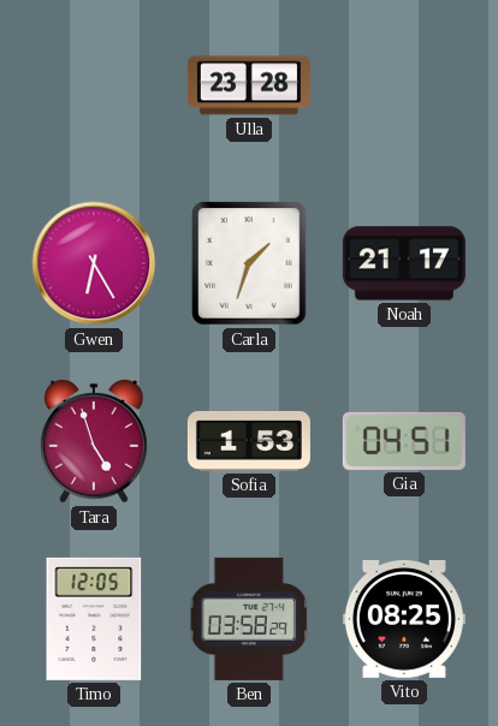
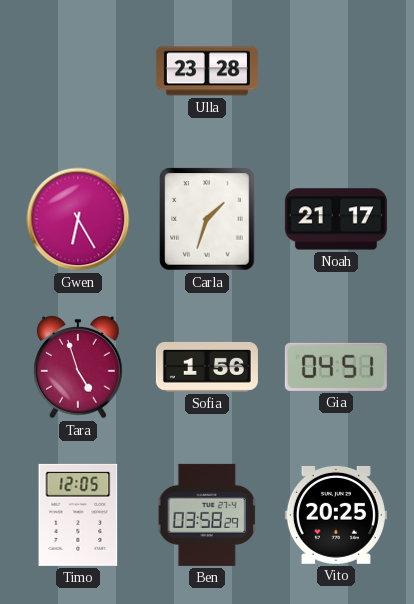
Sofia: 1:53 -> 1:56 (207, 367)
Vito: 08:25 -> 20:25 (336, 515)
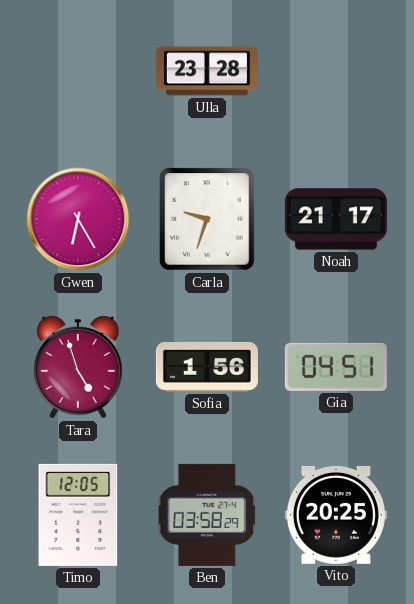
Carla: 1:33 -> 9:33 (207, 219)
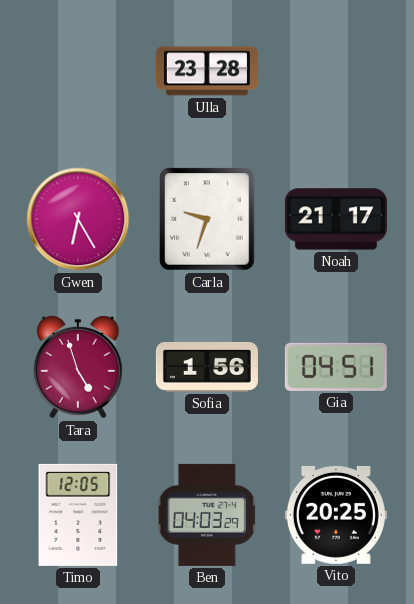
Ben: 03:58 -> 04:03 (207, 515)
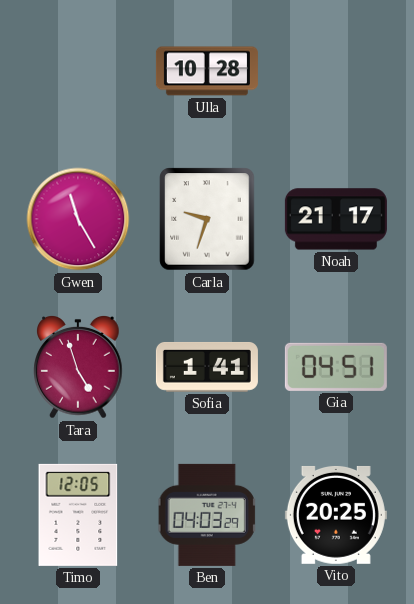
Ulla: 23:28 -> 10:28 (207, 71)
Gwen: 6:25 -> 11:25 (78, 219)
Sofia: 1:56 -> 1:41 (207, 367)
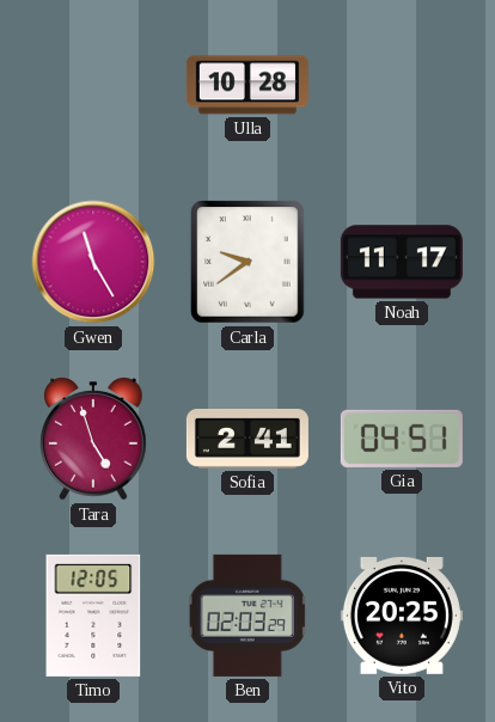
Carla: 9:33 -> 9:39 (247, 262)
Noah: 21:17 -> 11:17 (402, 262)
Sofia: 1:41 -> 2:41 (247, 439)
Ben: 04:03 -> 02:03 (247, 616)
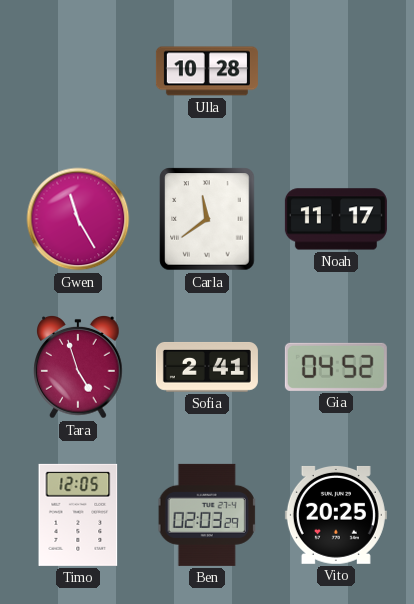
Carla: 9:39 -> 11:39 (207, 219)
Gia: 04:51 -> 04:52 (336, 367)
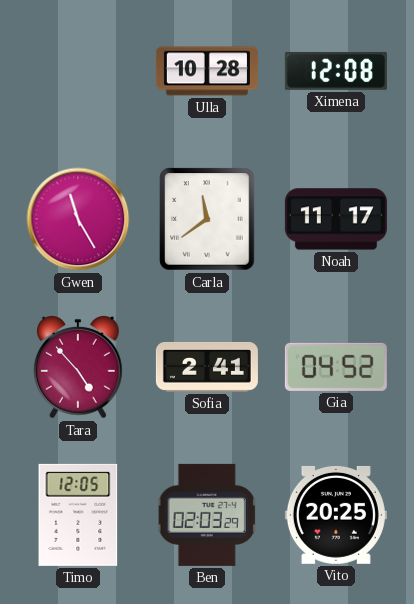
Ximena: none -> 12:08 (336, 71)
Tara: 4:57 -> 4:53 (78, 368)
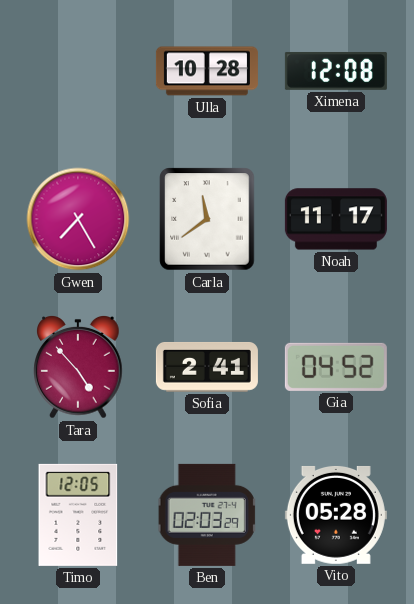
Gwen: 11:25 -> 7:25 (78, 219)
Vito: 20:25 -> 05:28 (336, 515)
